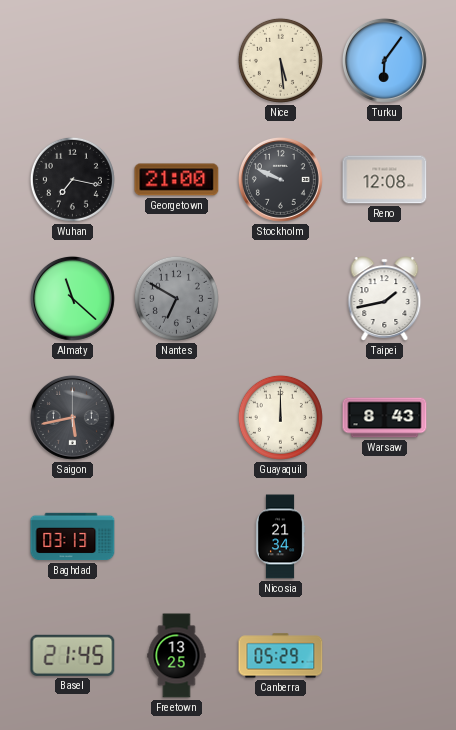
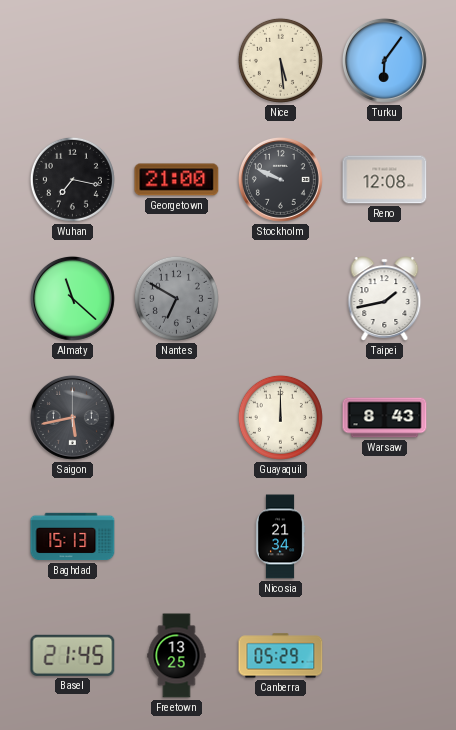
Baghdad: 03:13 -> 15:13 (73, 537)
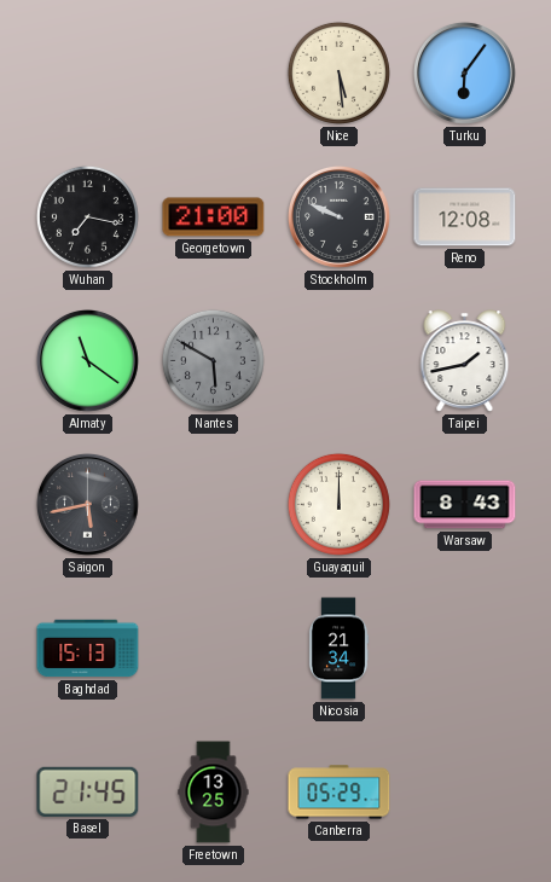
Almaty: 11:22 -> 11:21 (87, 360)
Nantes: 6:50 -> 5:50 (213, 360)
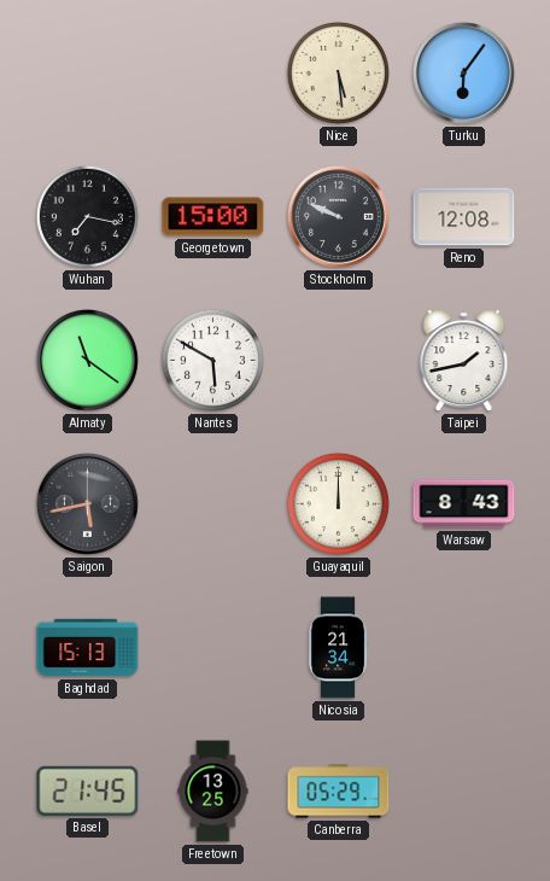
Georgetown: 21:00 -> 15:00 (213, 217)
Nantes dial: grey -> white (212, 360)
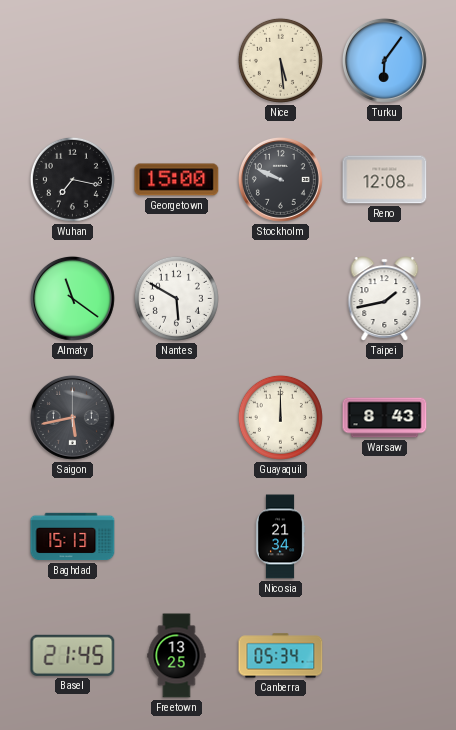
Canberra: 05:29 -> 05:34 (281, 656)
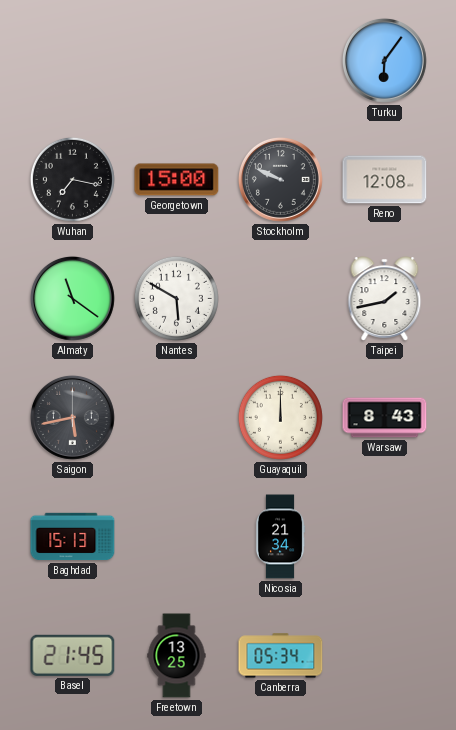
Nice: 5:29 -> none (280, 60)
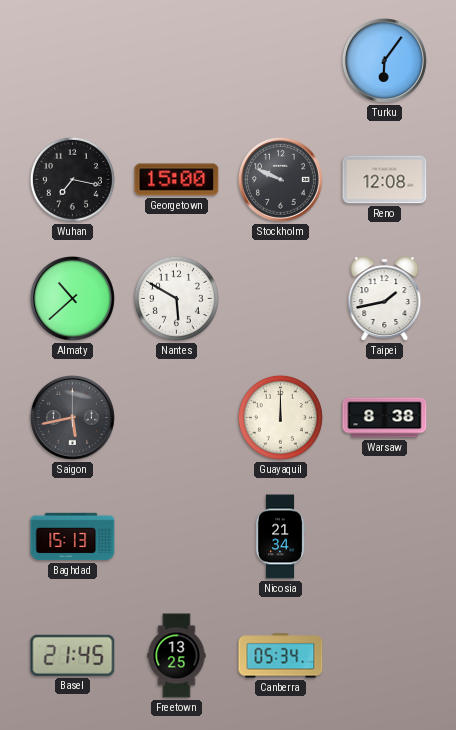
Almaty: 11:21 -> 10:38 (72, 298)
Warsaw: 8:43 -> 8:38 (385, 418)
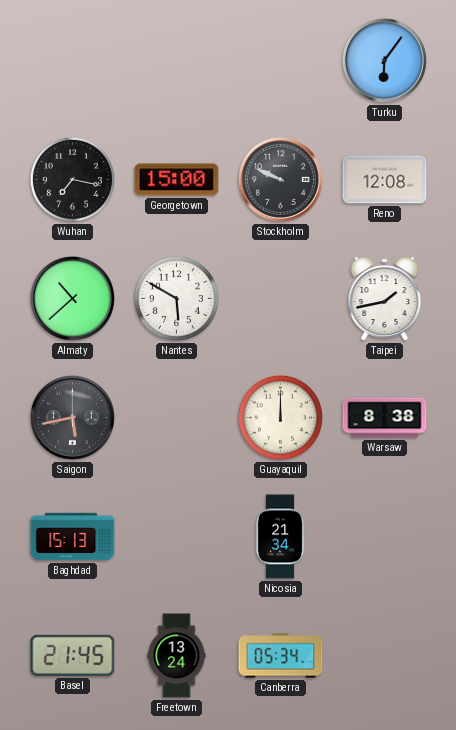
Freetown: 13:25 -> 13:24 (177, 656)
